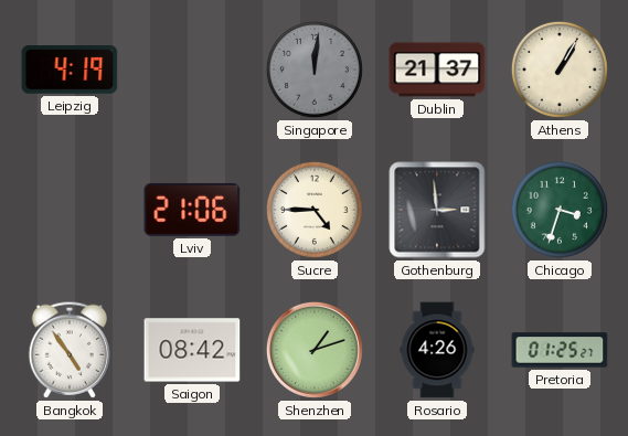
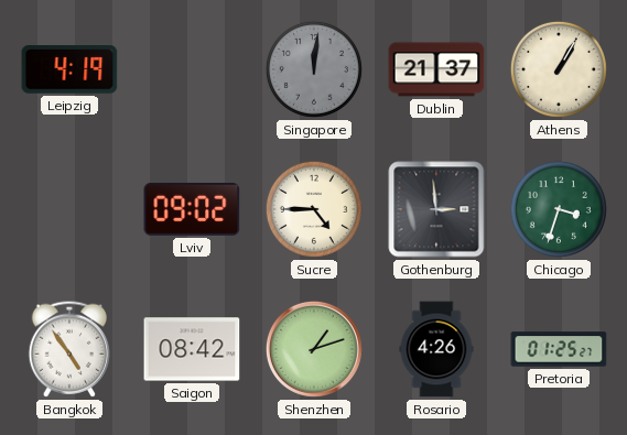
Lviv: 21:06 -> 09:02 (192, 209)
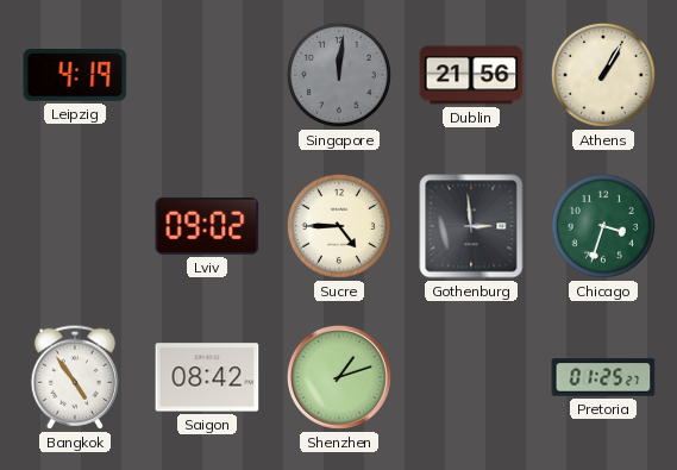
Dublin: 21:37 -> 21:56 (471, 75)
Rosario: 4:26 -> none (436, 349)
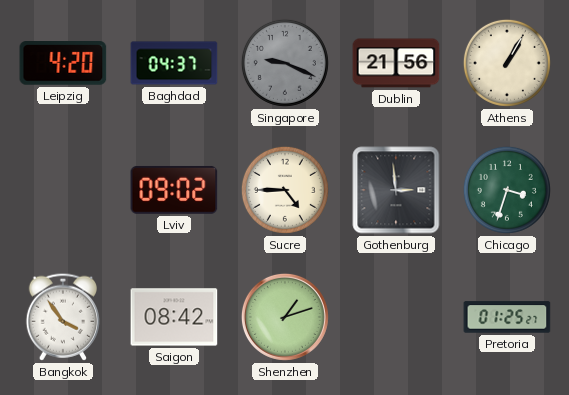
Leipzig: 4:19 -> 4:20 (63, 63)
Baghdad: none -> 04:37 (174, 63)
Singapore: 12:01 -> 9:19 (285, 63)
Bangkok: 4:54 -> 3:54 (62, 317)
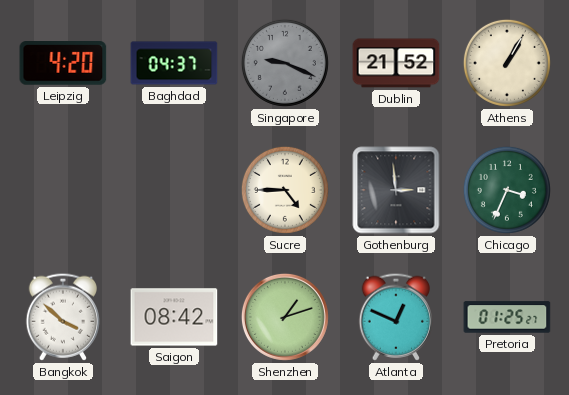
Dublin: 21:56 -> 21:52 (396, 63)
Lviv: 09:02 -> none (174, 190)
Chicago: 3:33 -> 3:34 (507, 190)
Bangkok: 3:54 -> 3:52 (62, 317)
Atlanta: none -> 12:49 (395, 317)
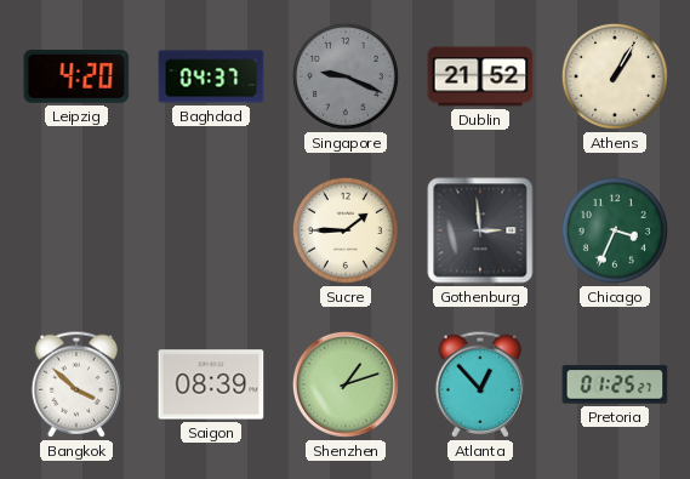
Sucre: 4:45 -> 1:45 (346, 230)
Saigon: 08:42 -> 08:39 (211, 384)
Atlanta: 12:49 -> 12:53 (479, 384)
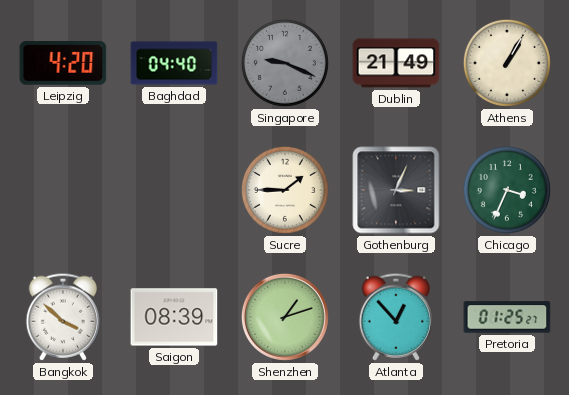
Baghdad: 04:37 -> 04:40 (174, 63)
Dublin: 21:52 -> 21:49 (396, 63)
Gothenburg: 2:59 -> 3:04 (396, 190)
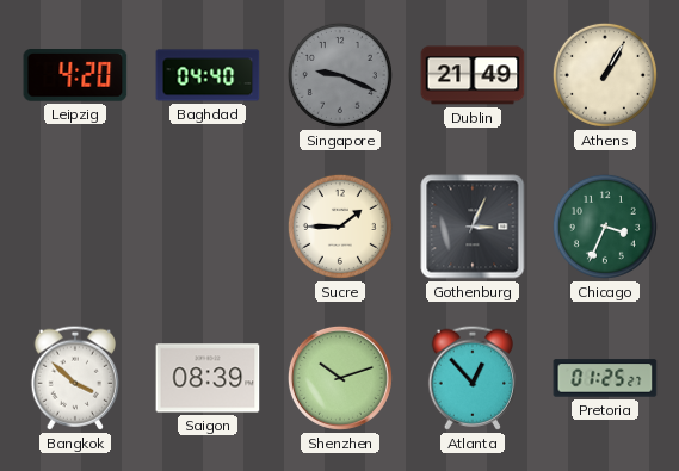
Shenzhen: 1:12 -> 10:12 (340, 378)
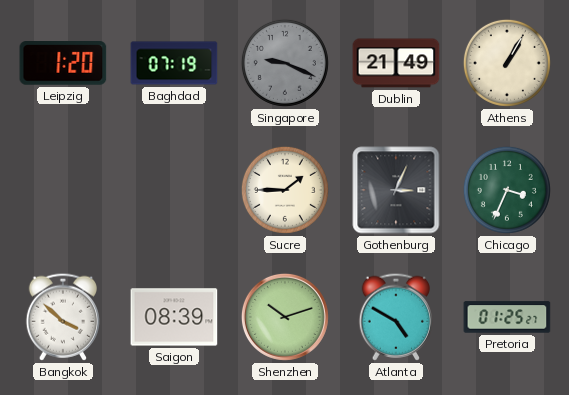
Leipzig: 4:20 -> 1:20 (63, 63)
Baghdad: 04:40 -> 07:19 (174, 63)
Atlanta: 12:53 -> 4:50 (395, 317)
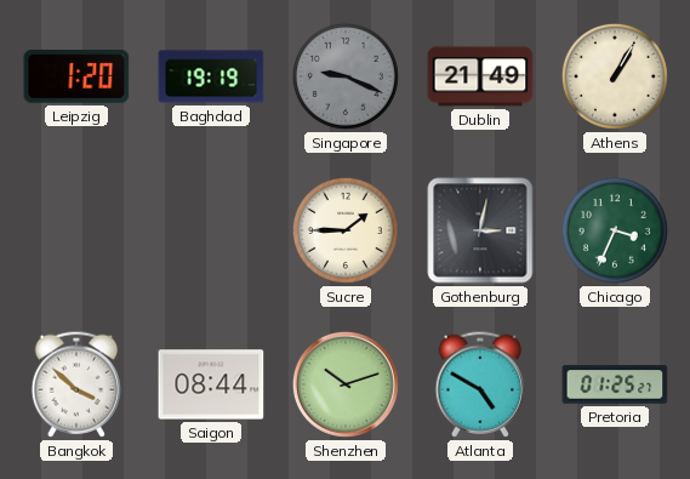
Baghdad: 07:19 -> 19:19 (211, 76)
Gothenburg: 3:04 -> 3:02 (480, 230)
Saigon: 08:39 -> 08:44 (211, 384)
